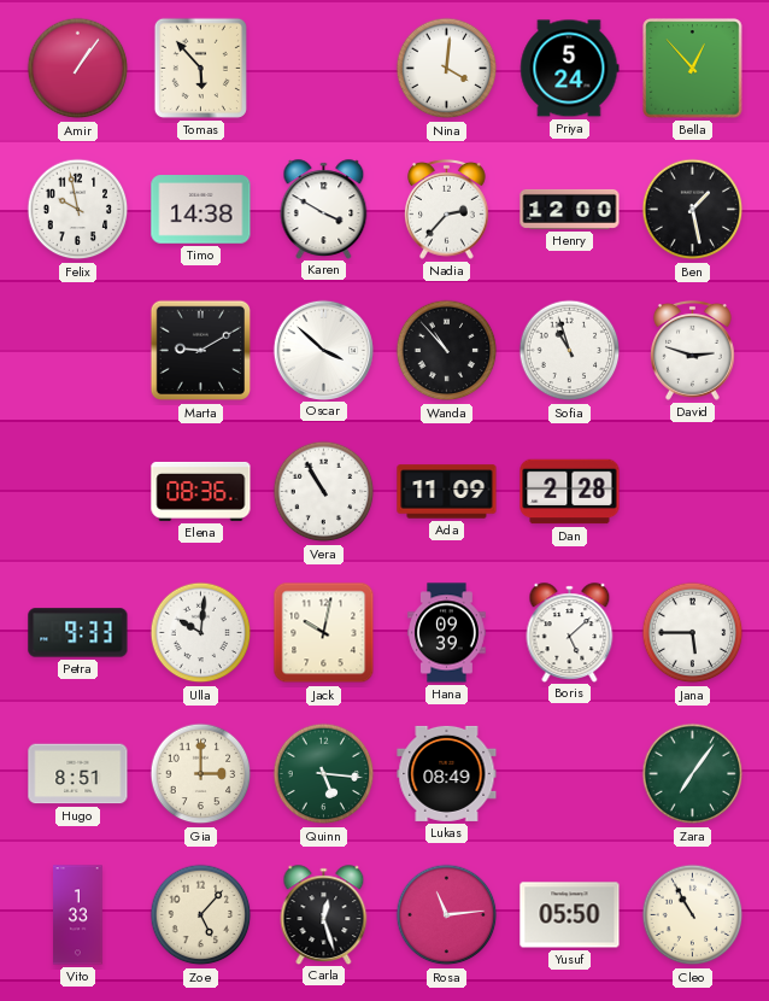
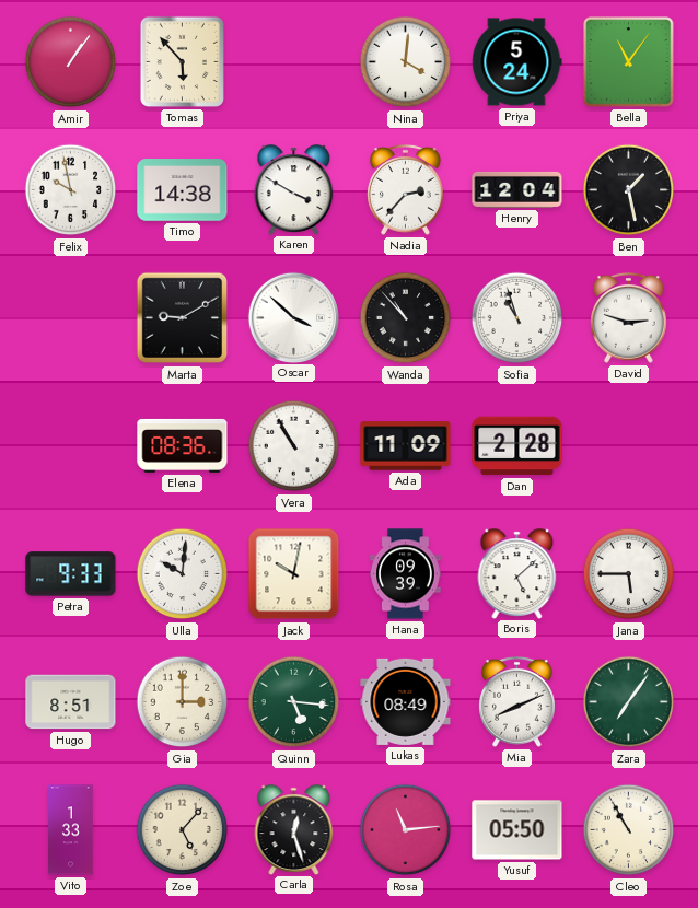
Bella: 12:53 -> 11:06 (629, 62)
Henry: 12:00 -> 12:04 (517, 189)
Mia: none -> 8:11 (517, 701)
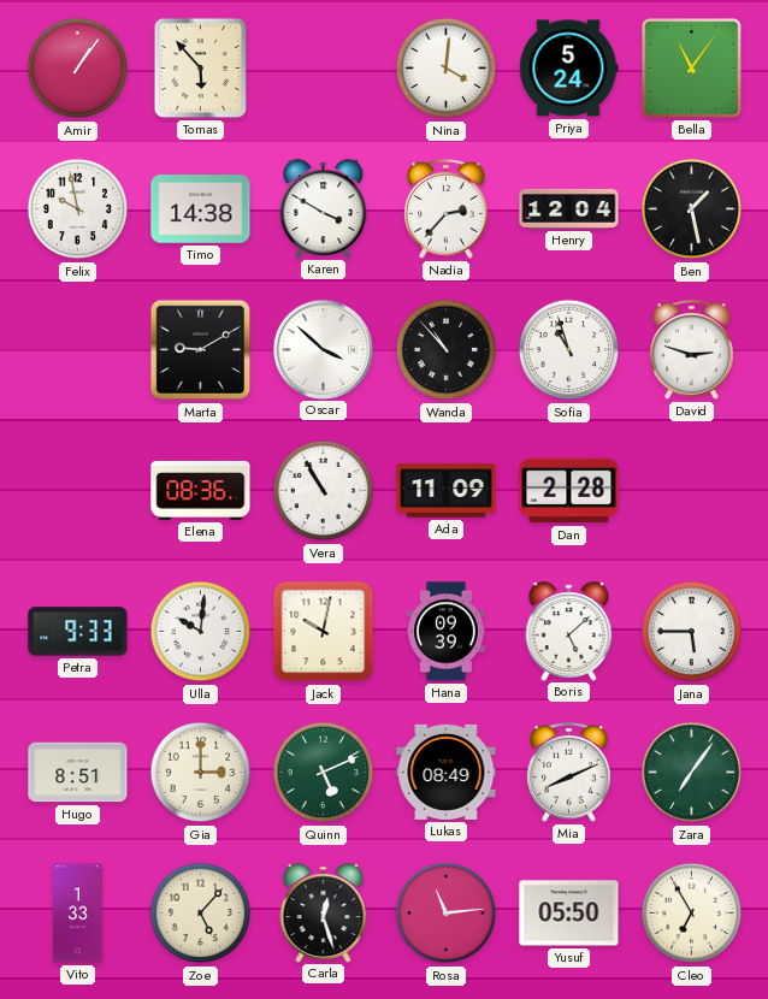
Quinn: 5:16 -> 5:11 (324, 773)
Cleo: 10:55 -> 6:55 (692, 914)
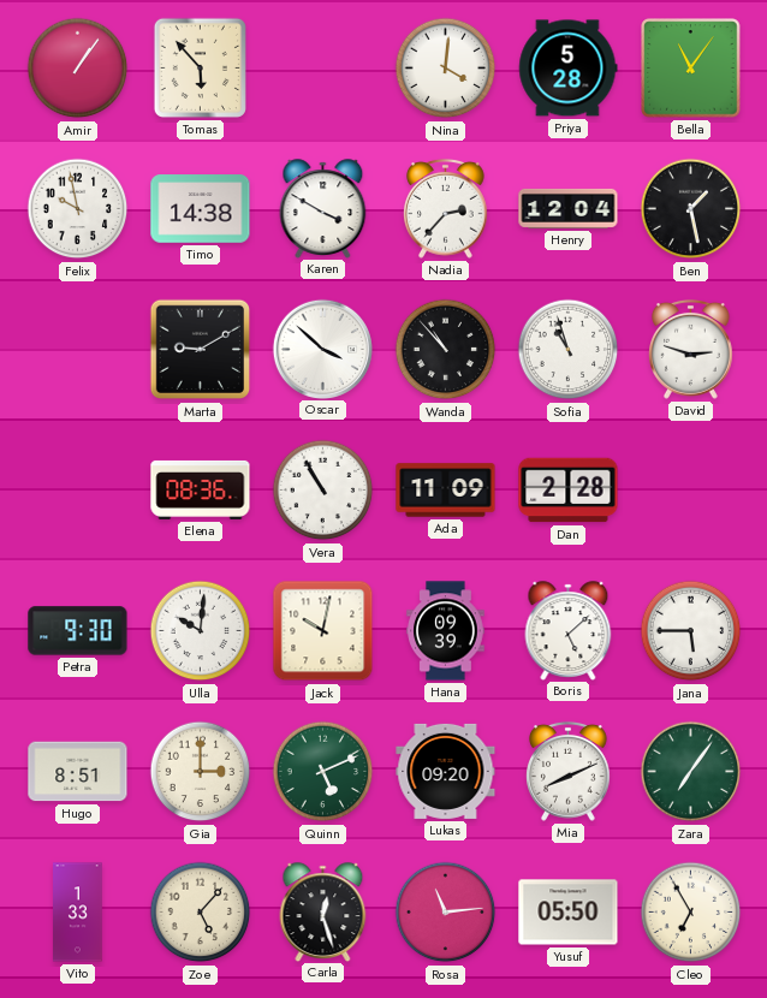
Priya: 5:24 -> 5:28 (569, 69)
Petra: 9:33 -> 9:30 (78, 631)
Lukas: 08:49 -> 09:20 (446, 771)
